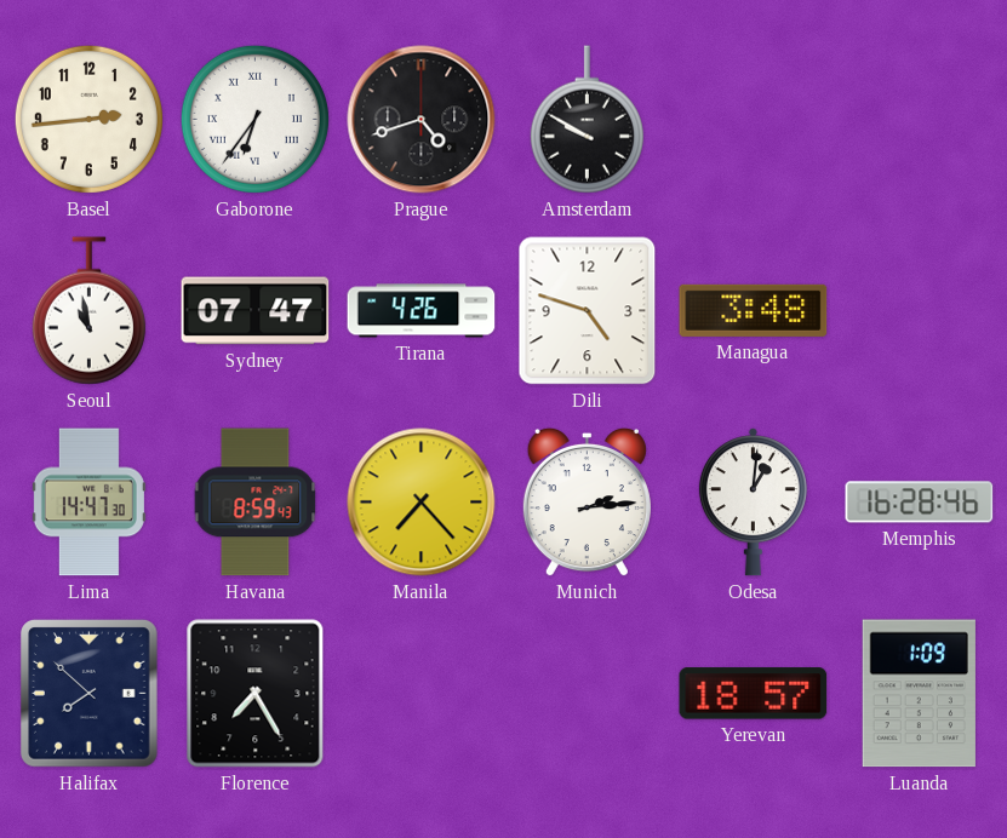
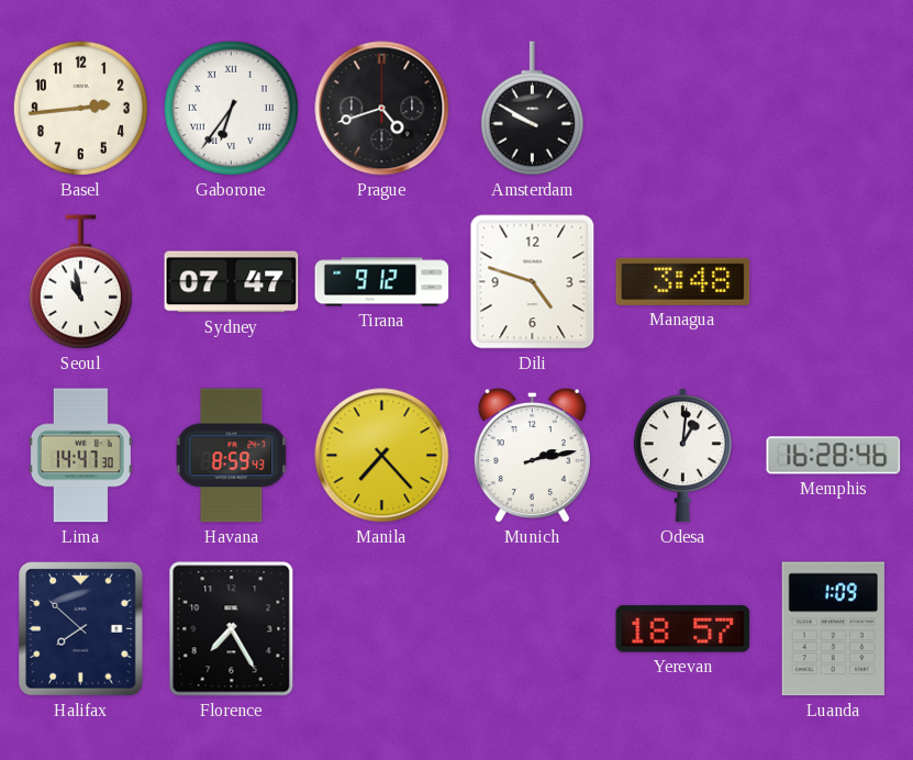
Tirana: 4:26 -> 9:12 (382, 282)
Munich: 2:14 -> 2:13 (532, 456)
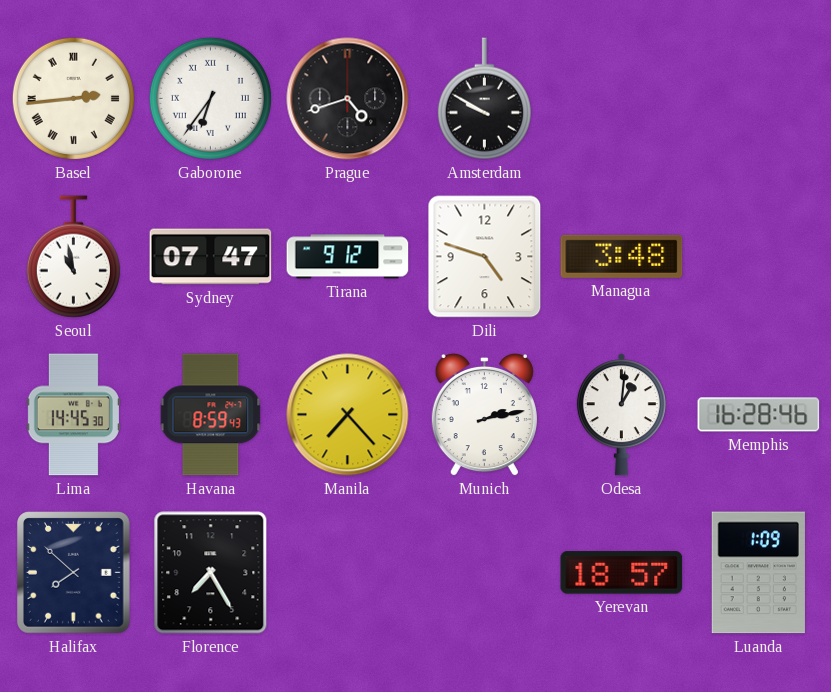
Basel numerals: Arabic -> Roman (73, 98)
Lima: 14:47 -> 14:45 (73, 415)
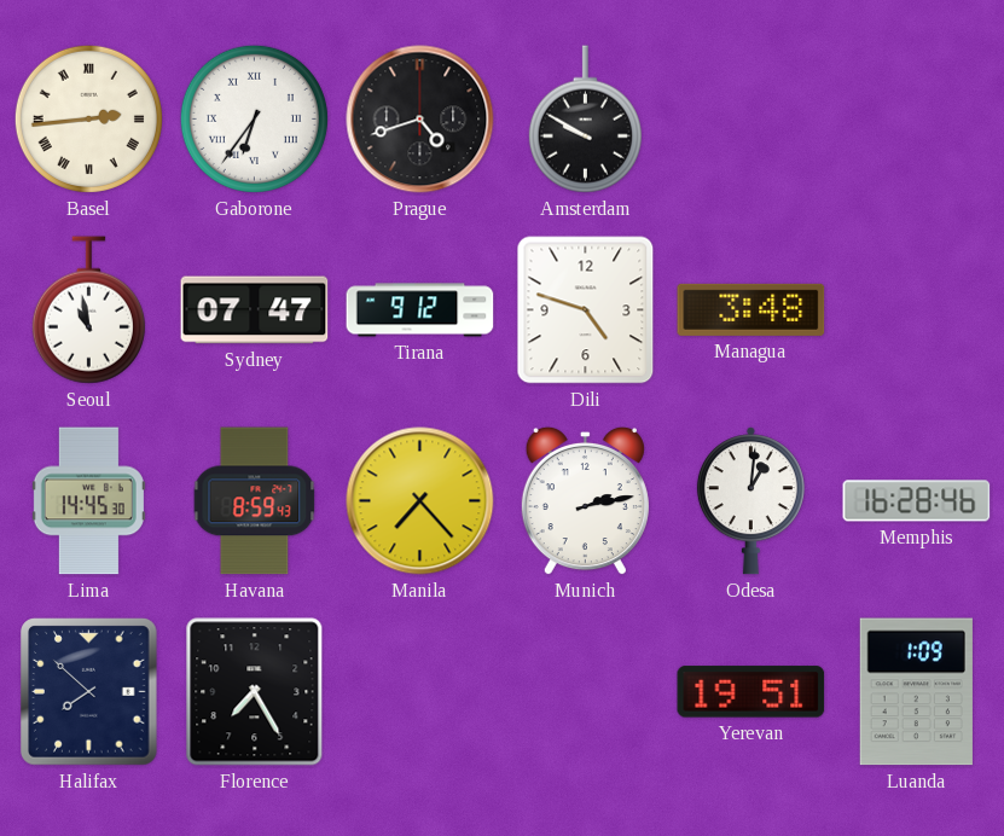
Yerevan: 18:57 -> 19:51 (751, 692)
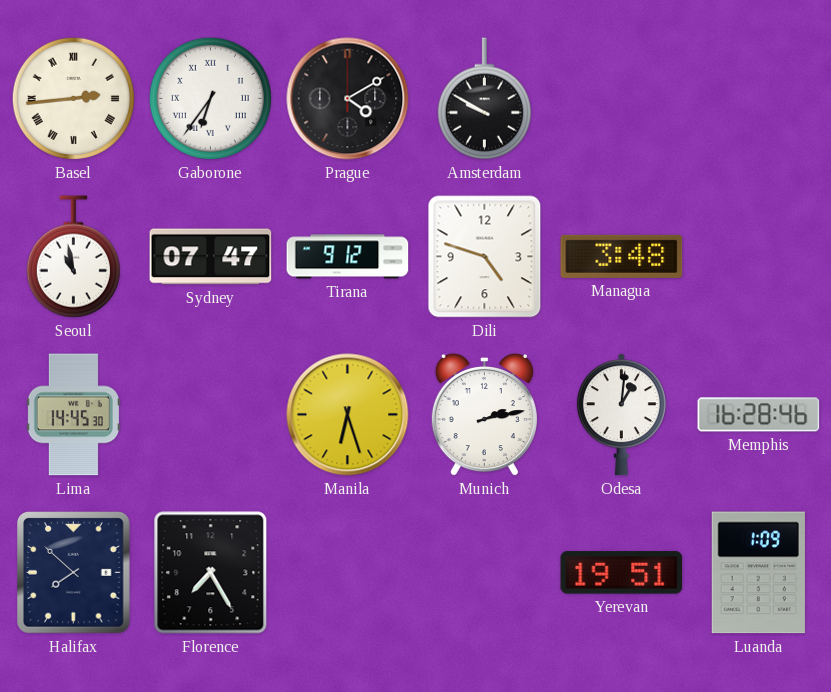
Prague: 4:42 -> 4:10 (348, 99)
Havana: 8:59 -> none (255, 501)
Manila: 7:23 -> 6:27 (348, 415)
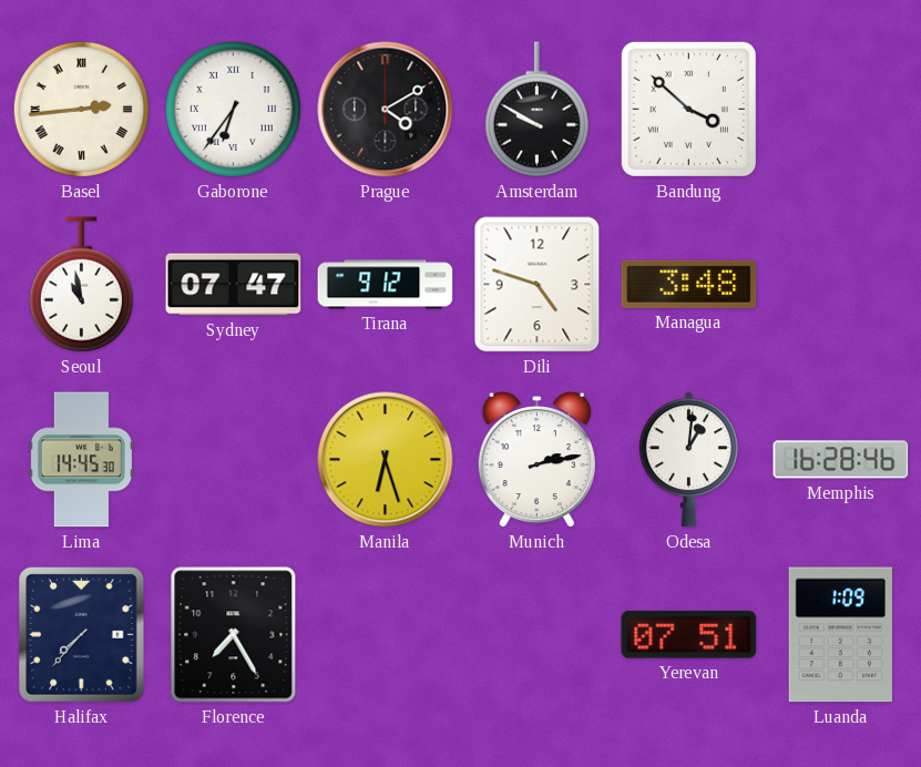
Bandung: none -> 3:52 (688, 109)
Halifax: 7:52 -> 7:37 (82, 635)
Yerevan: 19:51 -> 07:51 (689, 635)
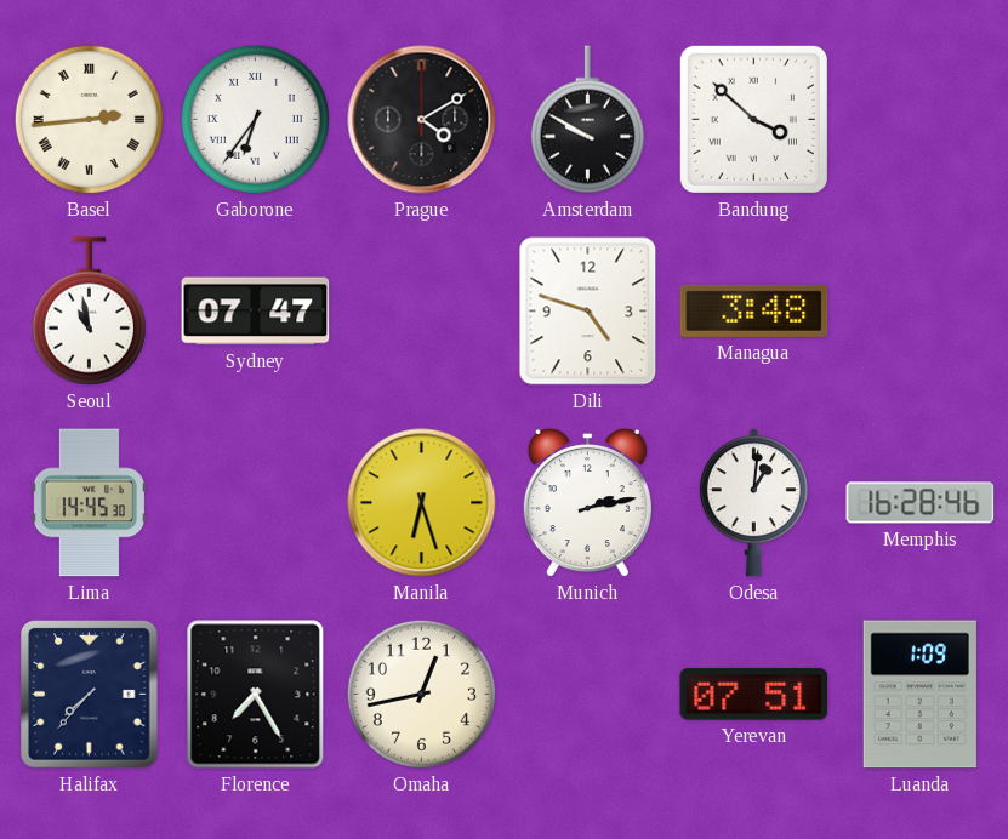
Tirana: 9:12 -> none (386, 285)
Omaha: none -> 12:43 (421, 694)
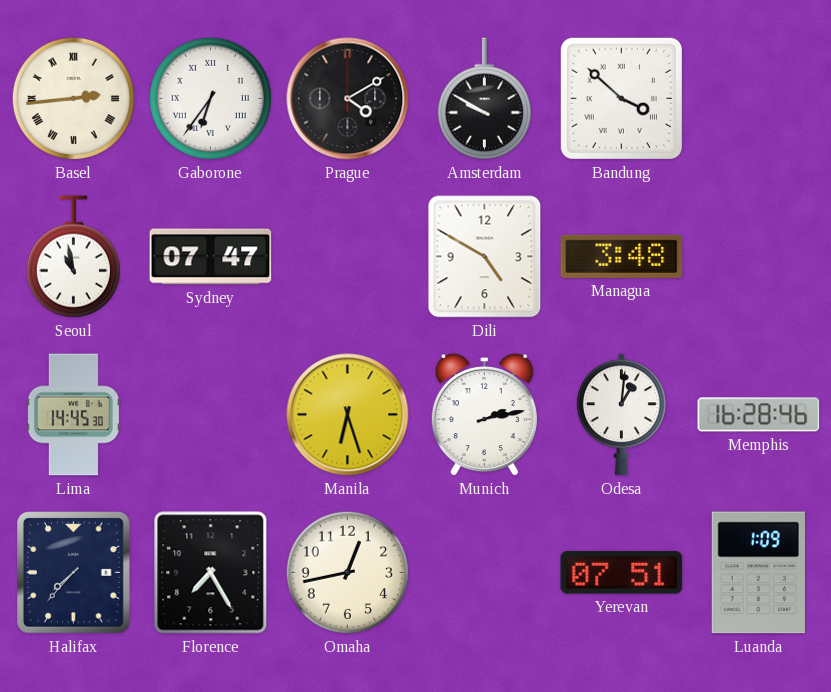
Dili: 4:48 -> 4:50 (485, 257)
